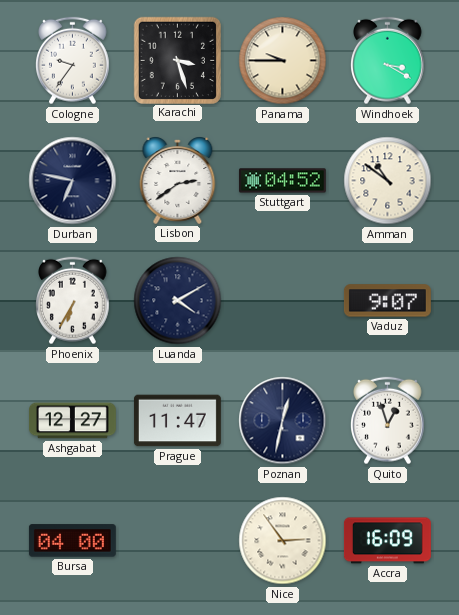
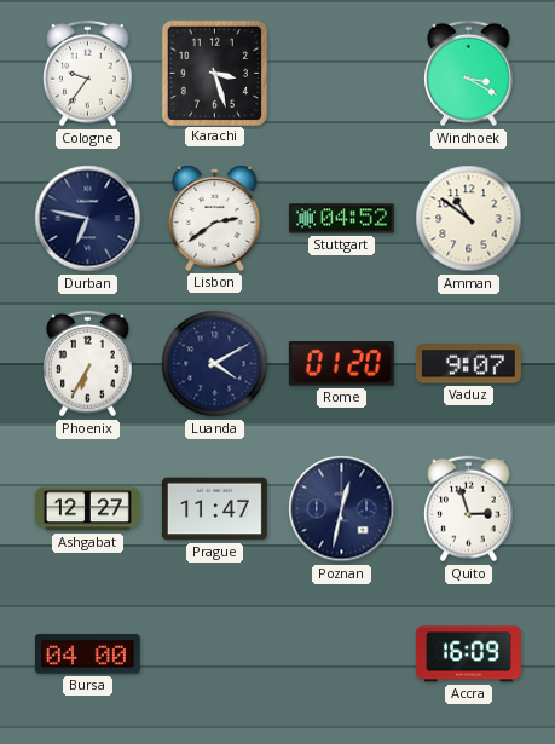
Panama: 9:45 -> none (283, 61)
Rome: none -> 01:20 (341, 364)
Quito: 12:57 -> 2:57 (469, 509)
Nice: 2:54 -> none (283, 541)
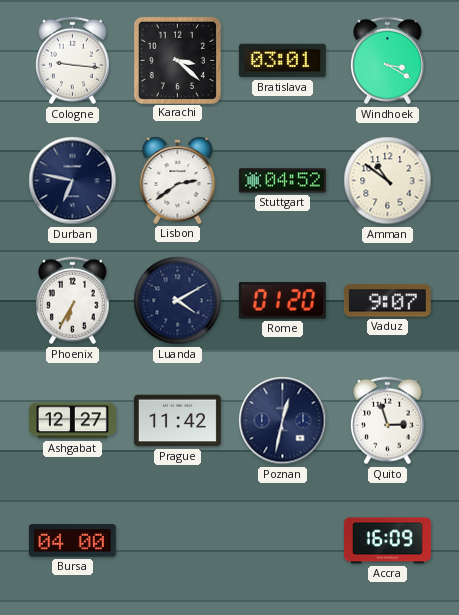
Cologne: 9:36 -> 9:16 (73, 61)
Karachi: 3:27 -> 3:22 (177, 60)
Bratislava: none -> 03:01 (282, 61)
Prague: 11:47 -> 11:42 (177, 421)
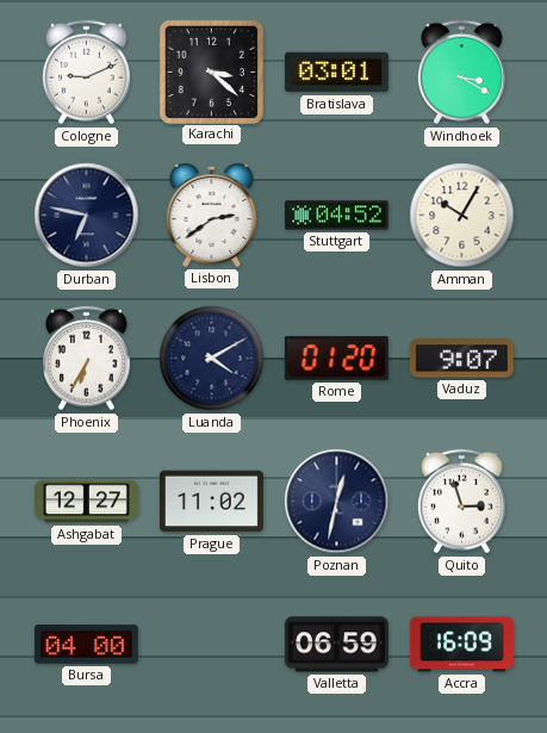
Cologne: 9:16 -> 9:11 (87, 73)
Amman: 10:51 -> 10:05 (462, 216)
Prague: 11:42 -> 11:02 (211, 502)
Valletta: none -> 06:59 (336, 645)
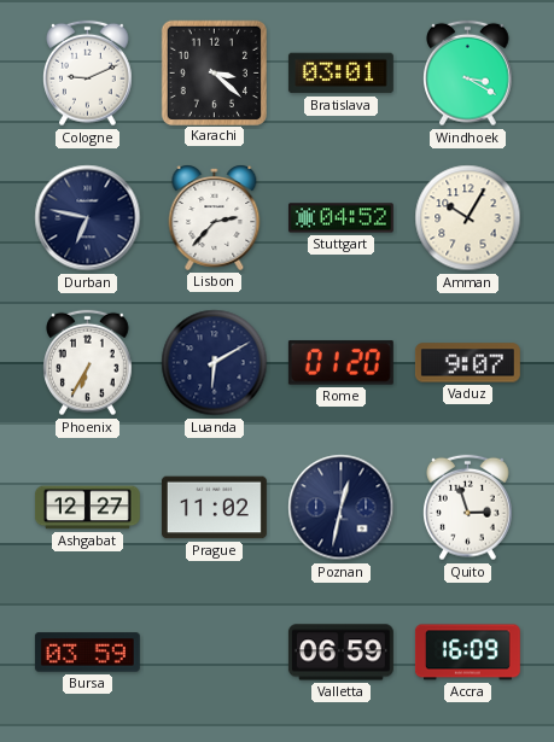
Lisbon: 2:39 -> 2:37 (215, 217)
Luanda: 4:10 -> 6:10 (215, 363)
Bursa: 04:00 -> 03:59 (87, 653)
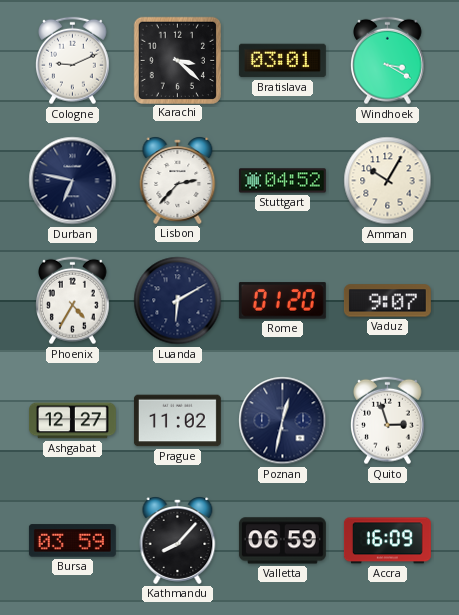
Phoenix: 6:35 -> 4:35 (73, 301)
Kathmandu: none -> 8:07 (178, 540)
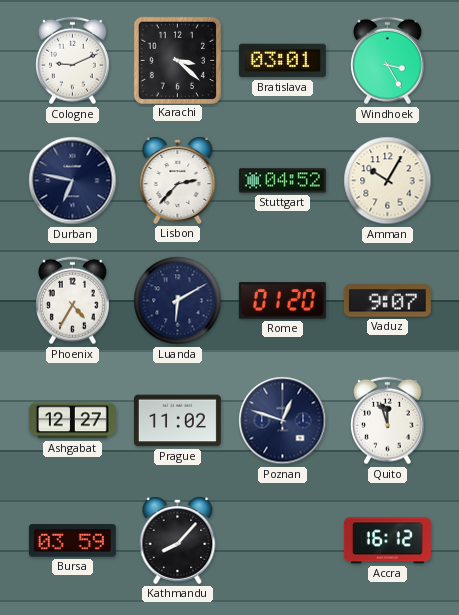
Windhoek: 3:20 -> 3:25 (388, 61)
Poznan: 12:32 -> 12:48 (283, 421)
Quito: 2:57 -> 11:57 (388, 421)
Valletta: 06:59 -> none (282, 541)
Accra: 16:09 -> 16:12 (387, 541)
